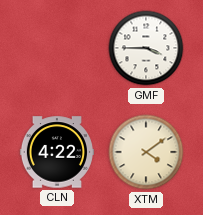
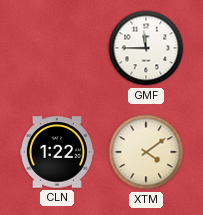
GMF: 3:45 -> 11:45 (146, 48)
CLN: 4:22 -> 1:22 (57, 152)
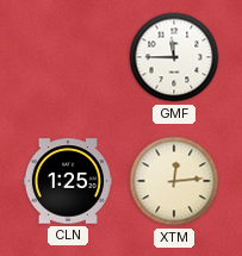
CLN: 1:22 -> 1:25 (68, 181)
XTM: 4:09 -> 12:14 (174, 181)
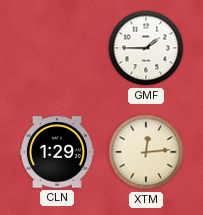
GMF: 11:45 -> 1:45 (146, 48)
CLN: 1:25 -> 1:29 (57, 152)
